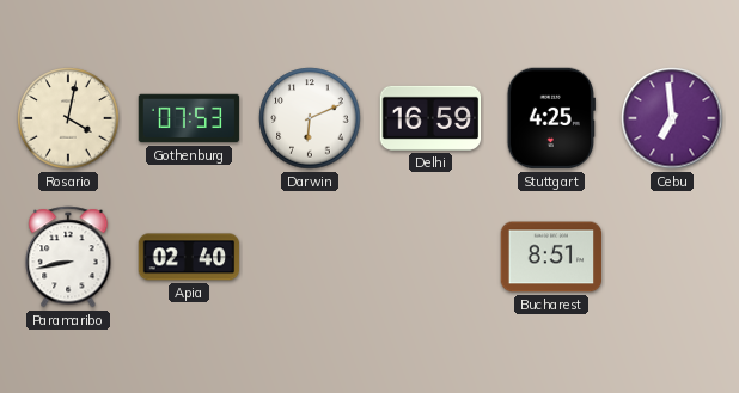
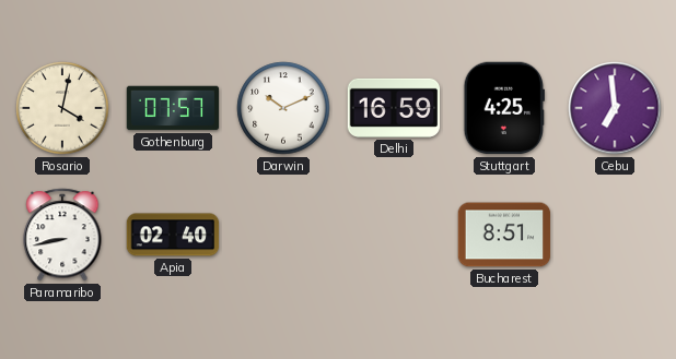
Gothenburg: 07:53 -> 07:57 (173, 108)
Darwin: 6:11 -> 10:11 (283, 108)
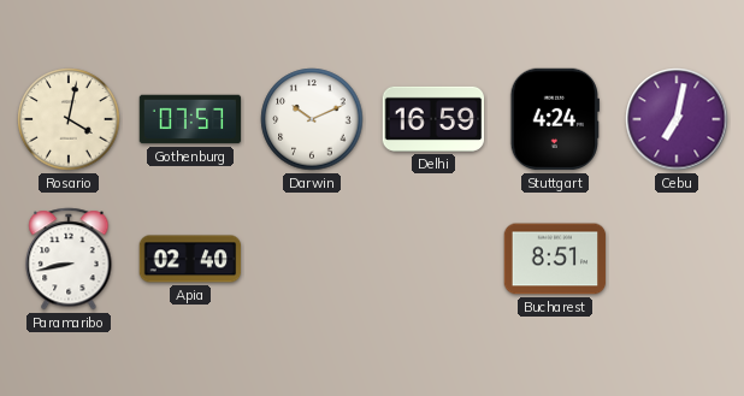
Stuttgart: 4:25 -> 4:24 (555, 119)
Cebu: 6:59 -> 7:02 (677, 119)
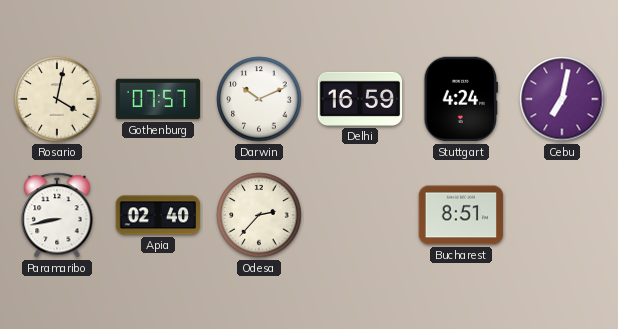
Odesa: none -> 2:37 (259, 215)
